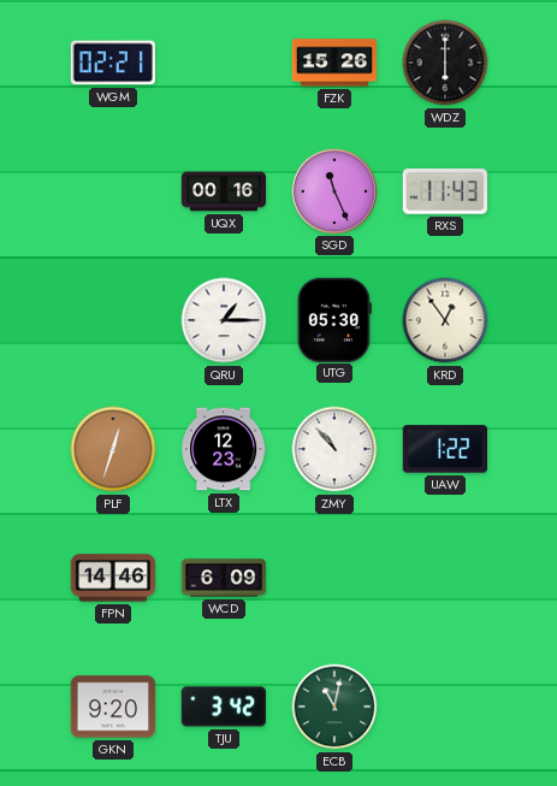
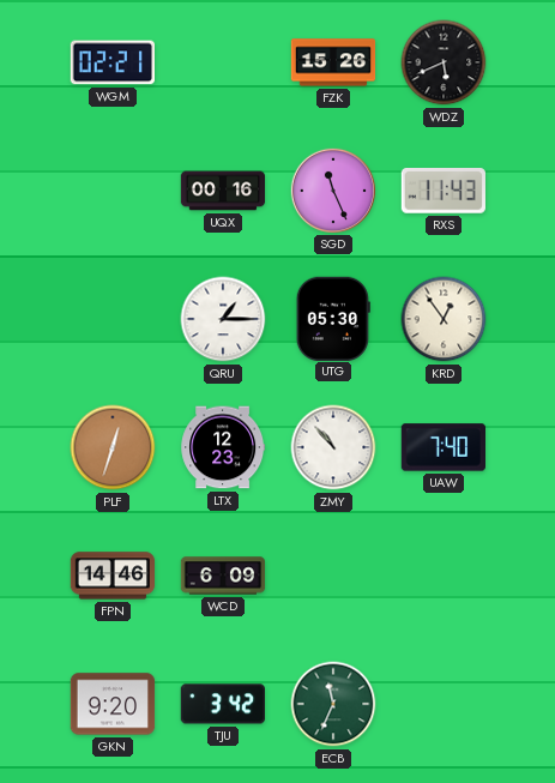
WDZ: 6:00 -> 5:41 (444, 62)
UAW: 1:22 -> 7:40 (442, 447)
ECB: 11:02 -> 11:34 (333, 704)
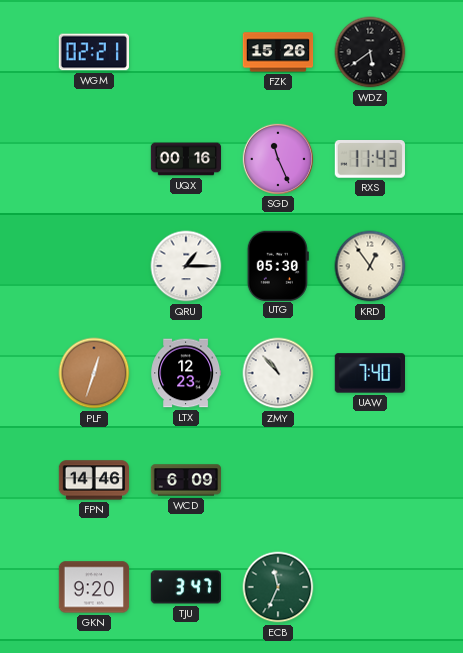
WDZ: 5:41 -> 5:39 (370, 52)
TJU: 3:42 -> 3:47 (185, 587)
